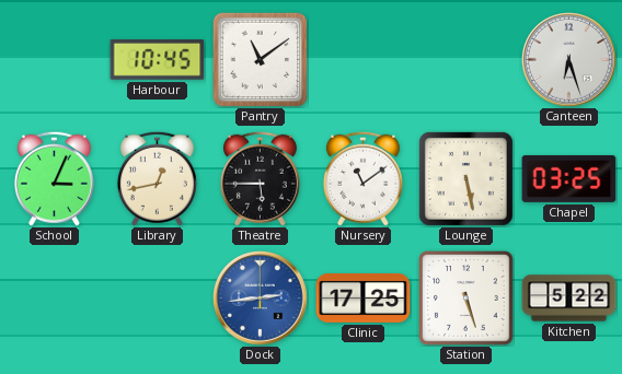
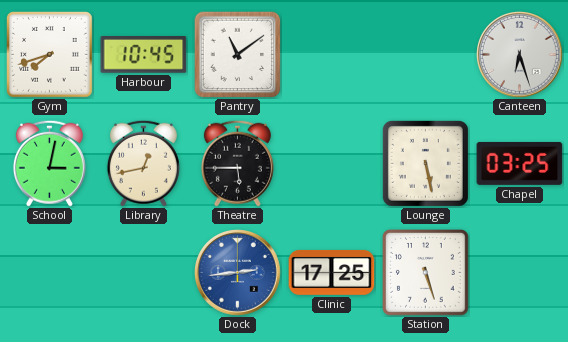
Gym: none -> 7:42 (50, 55)
School: 3:04 -> 3:02 (49, 163)
Nursery: 11:09 -> none (362, 178)
Kitchen: 5:22 -> none (569, 299)
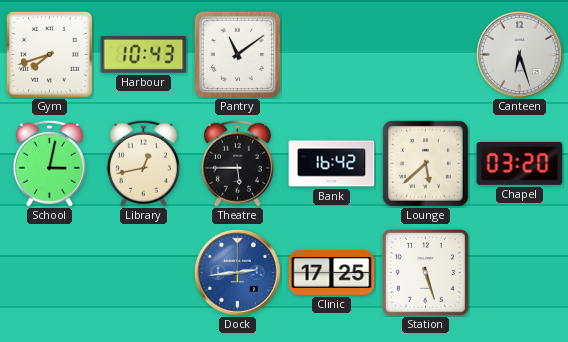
Harbour: 10:45 -> 10:43 (144, 55)
Bank: none -> 16:42 (332, 164)
Lounge: 5:28 -> 5:38 (425, 163)
Chapel: 03:25 -> 03:20 (520, 163)
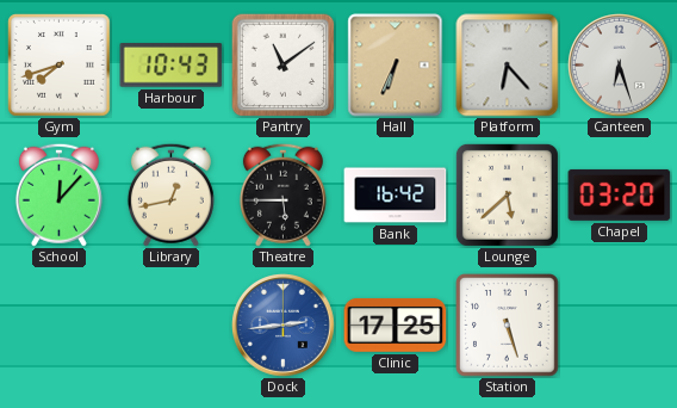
Hall: none -> 6:34 (396, 66)
Platform: none -> 6:23 (508, 66)
School: 3:02 -> 12:07 (58, 194)
